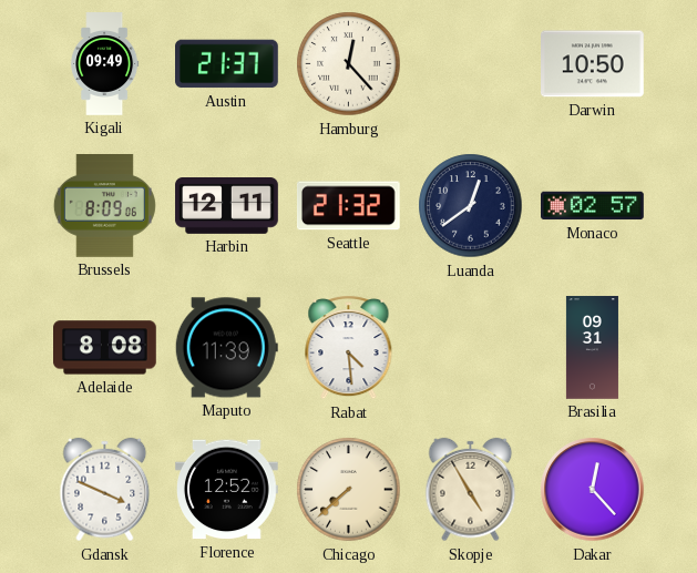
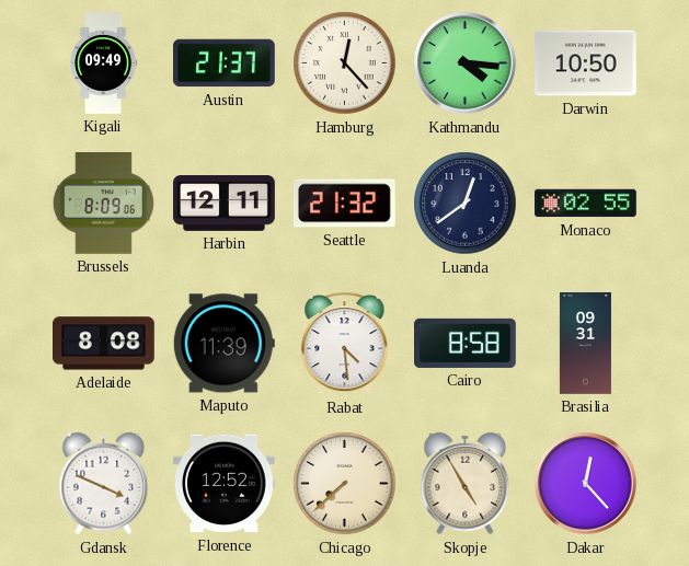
Kathmandu: none -> 4:16 (466, 63)
Monaco: 02:57 -> 02:55 (586, 204)
Cairo: none -> 8:58 (466, 343)
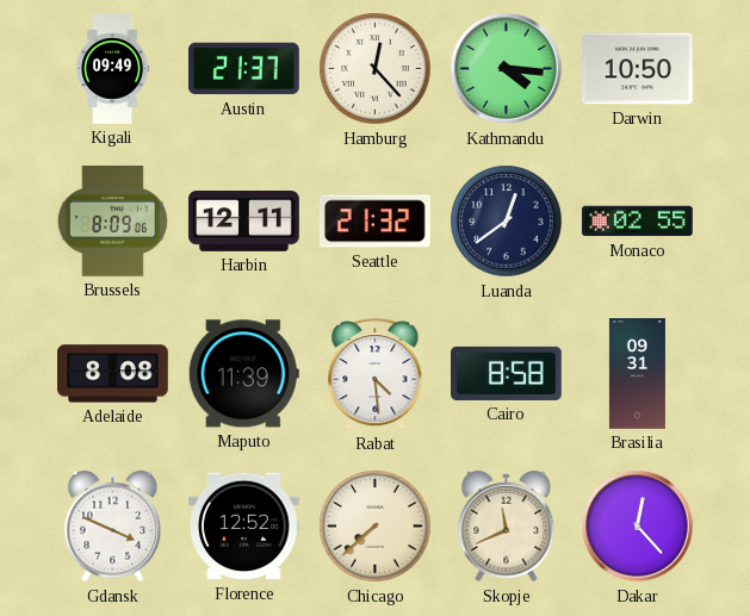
Skopje: 4:55 -> 11:41 (507, 527)
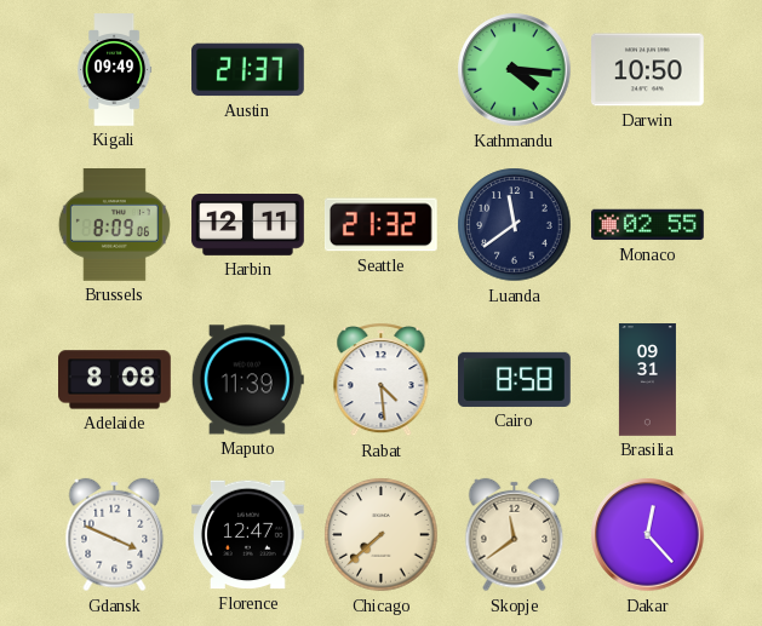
Hamburg: 12:23 -> none (376, 69)
Luanda: 12:39 -> 11:39 (515, 225)
Florence: 12:52 -> 12:47 (248, 535)
Skopje: 11:41 -> 11:39 (515, 535)
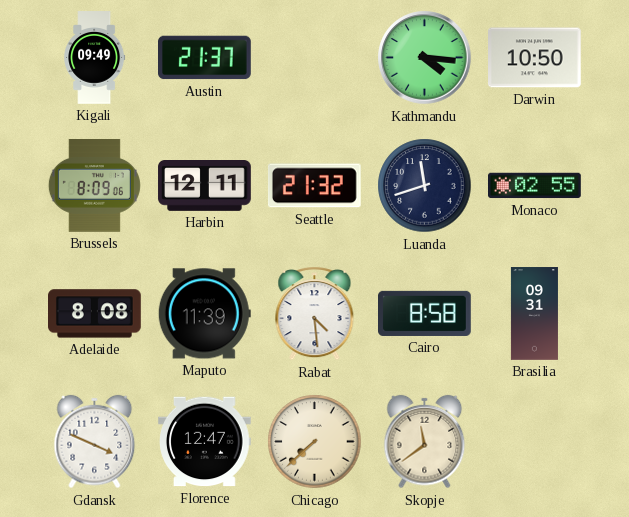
Luanda: 11:39 -> 11:42 (425, 186)
Dakar: 12:23 -> none (648, 535)
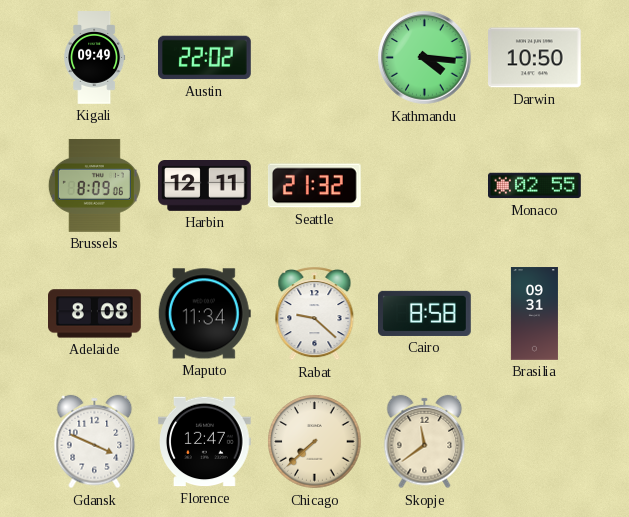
Austin: 21:37 -> 22:02 (205, 58)
Luanda: 11:42 -> none (425, 186)
Maputo: 11:39 -> 11:34 (204, 314)
Rabat: 4:29 -> 9:22 (315, 314)
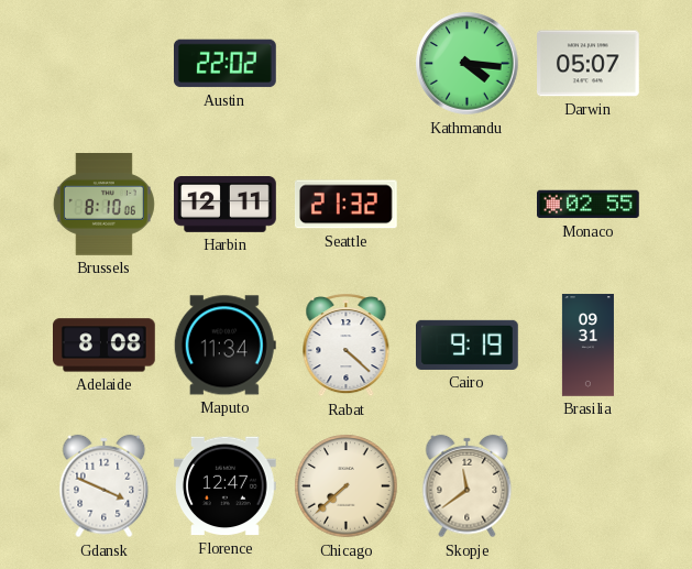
Kigali: 09:49 -> none (95, 58)
Darwin: 10:50 -> 05:07 (589, 64)
Brussels: 8:09 -> 8:10 (103, 205)
Rabat: 9:22 -> 4:22 (347, 346)
Cairo: 8:58 -> 9:19 (468, 344)
